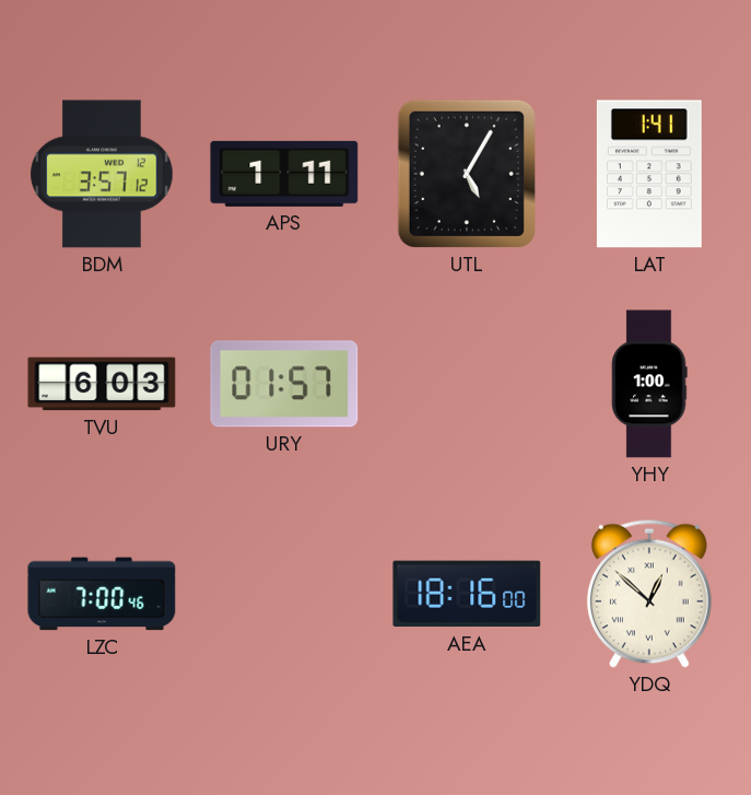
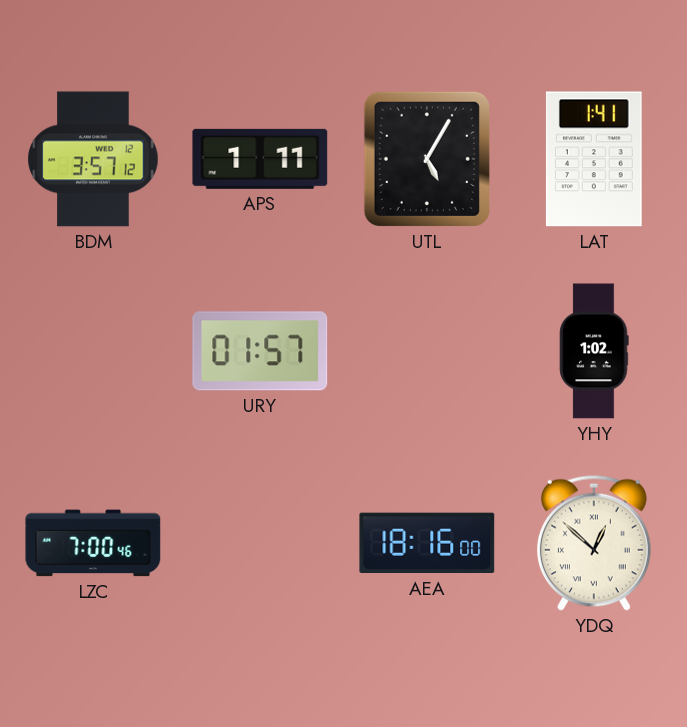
TVU: 6:03 -> none (102, 384)
YHY: 1:00 -> 1:02 (594, 351)
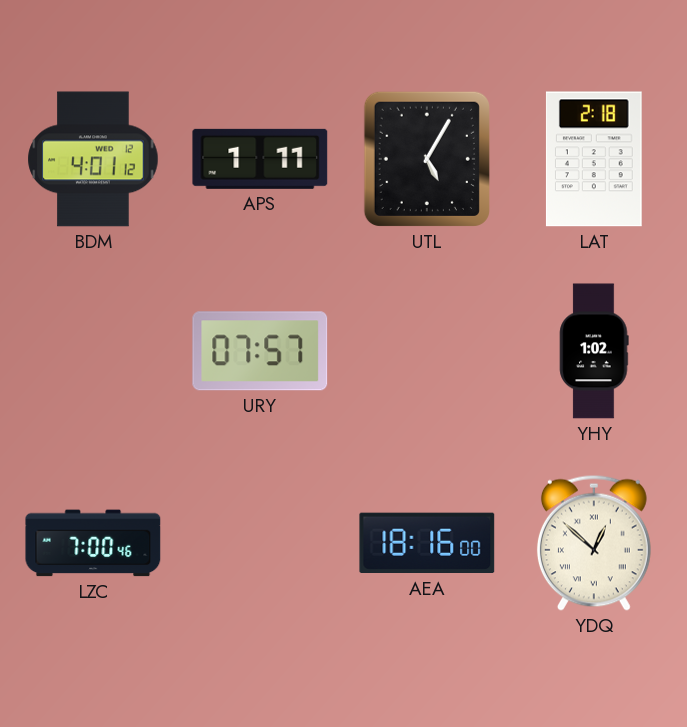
BDM: 3:57 -> 4:01 (93, 159)
LAT: 1:41 -> 2:18 (594, 159)
URY: 01:57 -> 07:57 (260, 351)
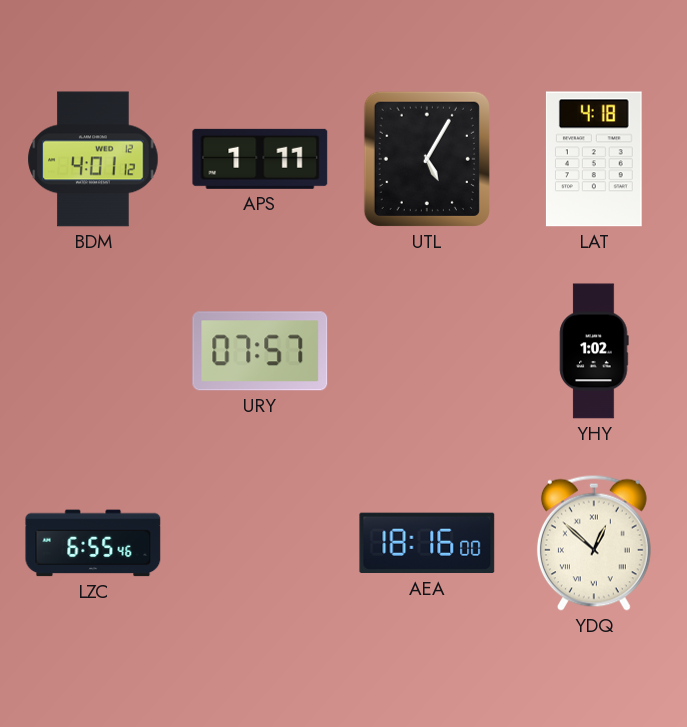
LAT: 2:18 -> 4:18 (594, 159)
LZC: 7:00 -> 6:55 (93, 543)
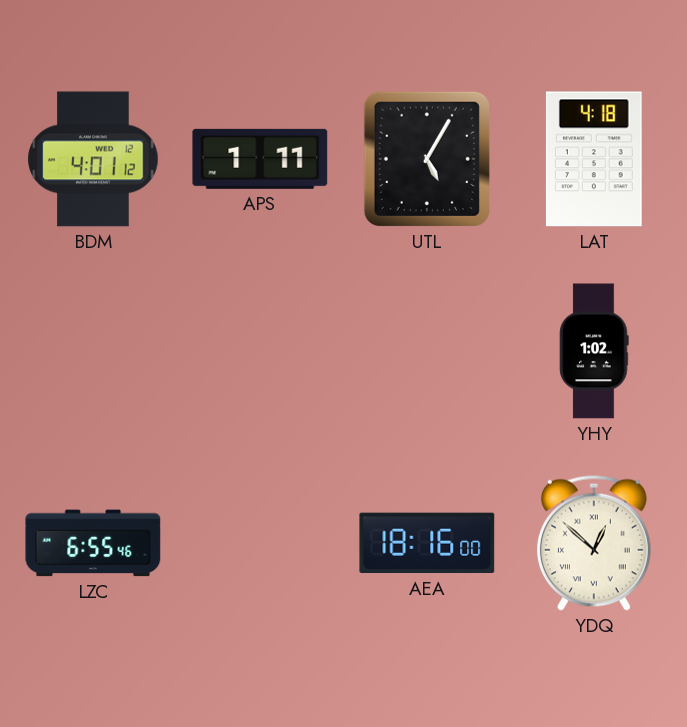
URY: 07:57 -> none (260, 351)
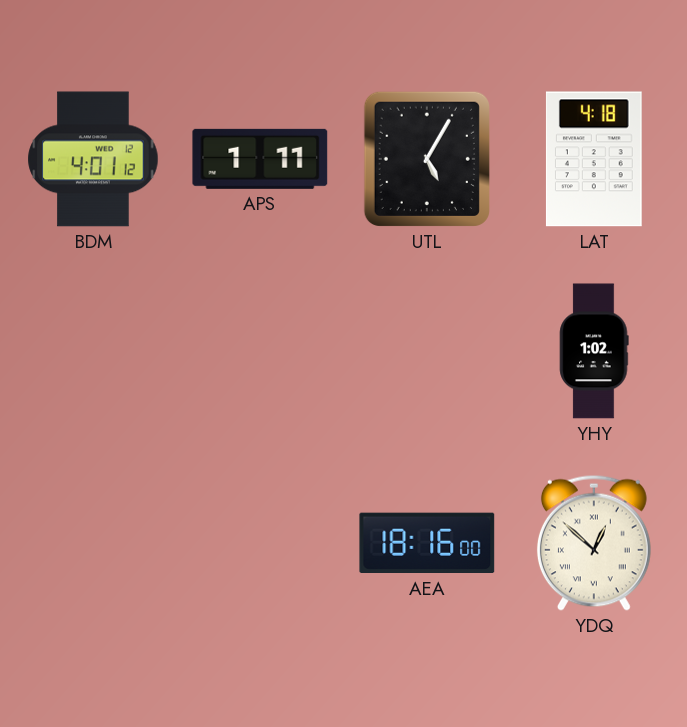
LZC: 6:55 -> none (93, 543)
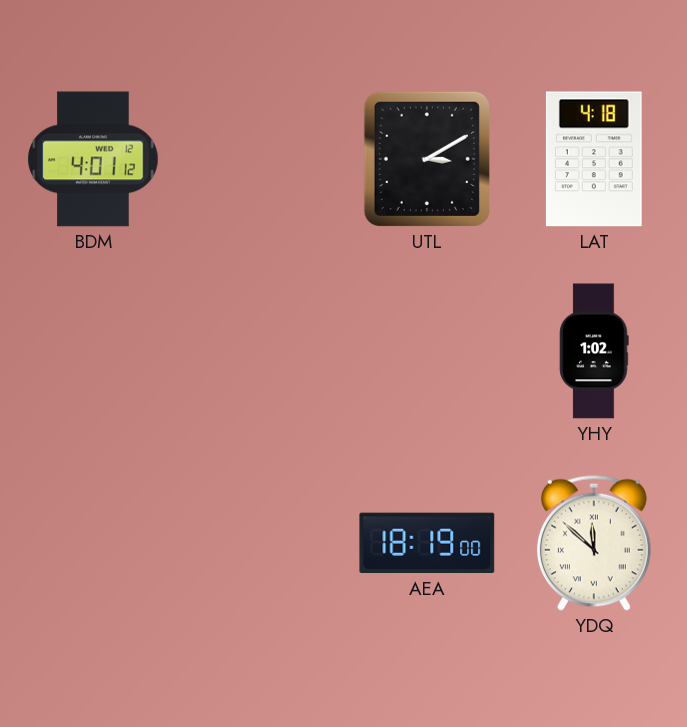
APS: 1:11 -> none (260, 159)
UTL: 5:05 -> 3:10 (427, 159)
AEA: 18:16 -> 18:19 (427, 543)
YDQ: 12:52 -> 11:52 (594, 543)
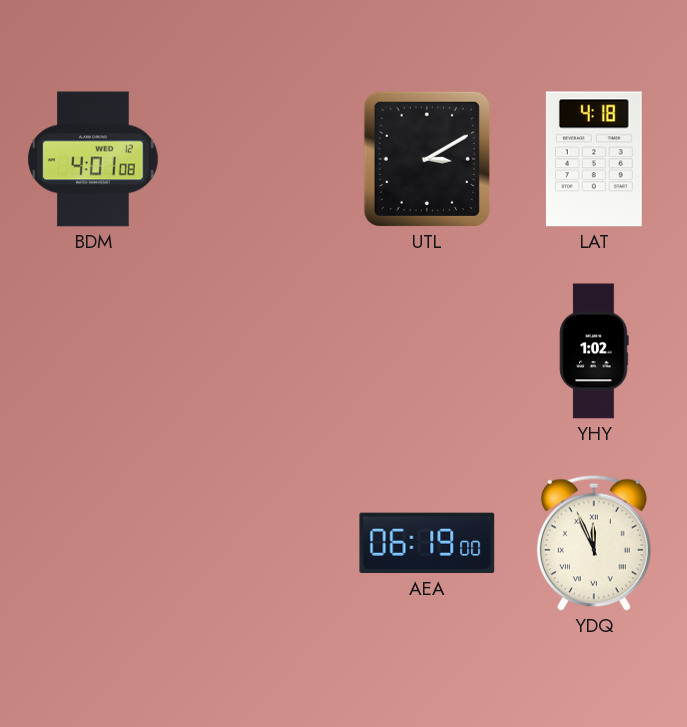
BDM: 4:01:12 -> 4:01:08 (93, 159)
AEA: 18:19 -> 06:19 (427, 543)
YDQ: 11:52 -> 11:56 (594, 543)
